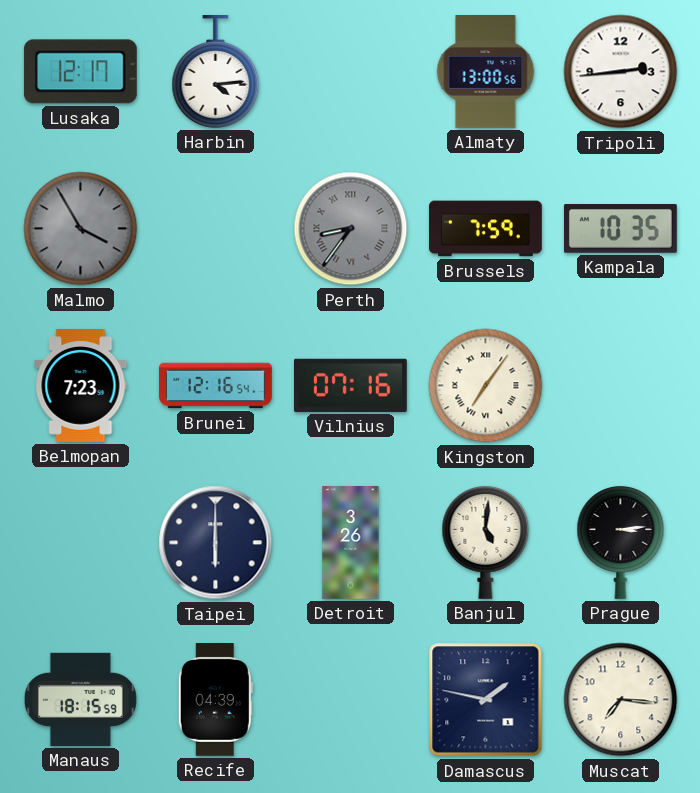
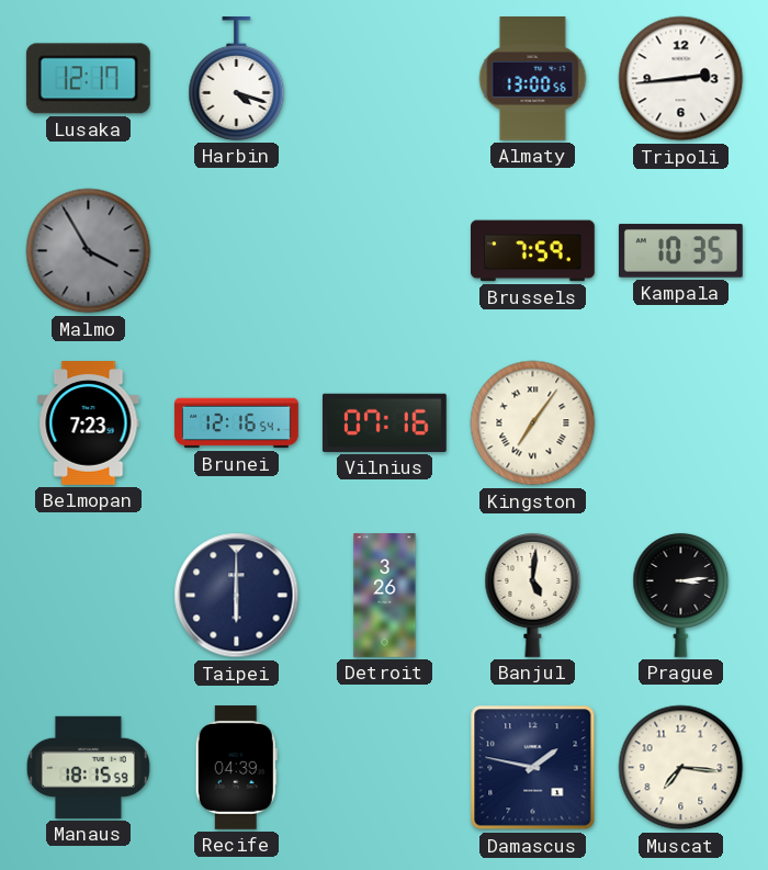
Harbin: 4:14 -> 4:18 (237, 79)
Perth: 8:36 -> none (351, 229)
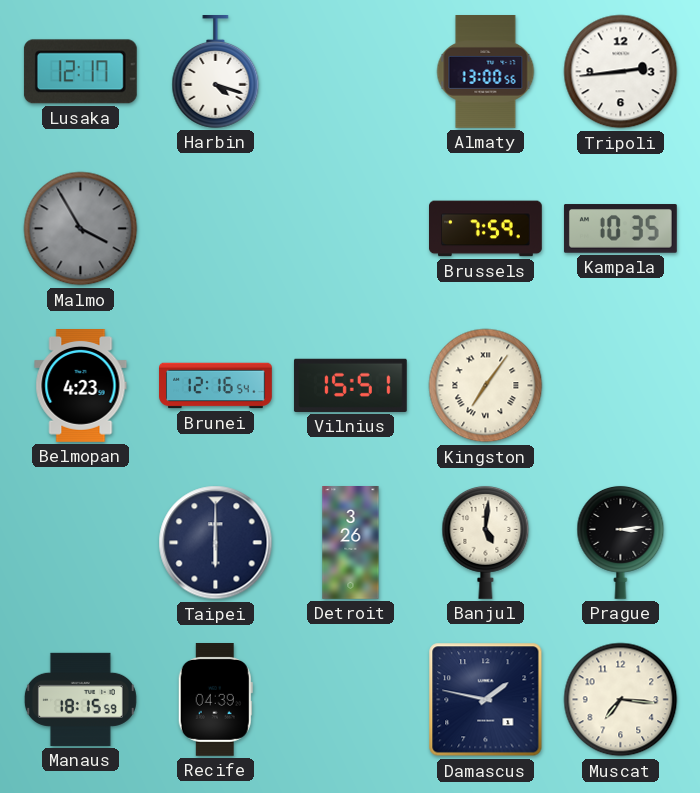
Belmopan: 7:23 -> 4:23 (81, 386)
Vilnius: 07:16 -> 15:51 (350, 385)
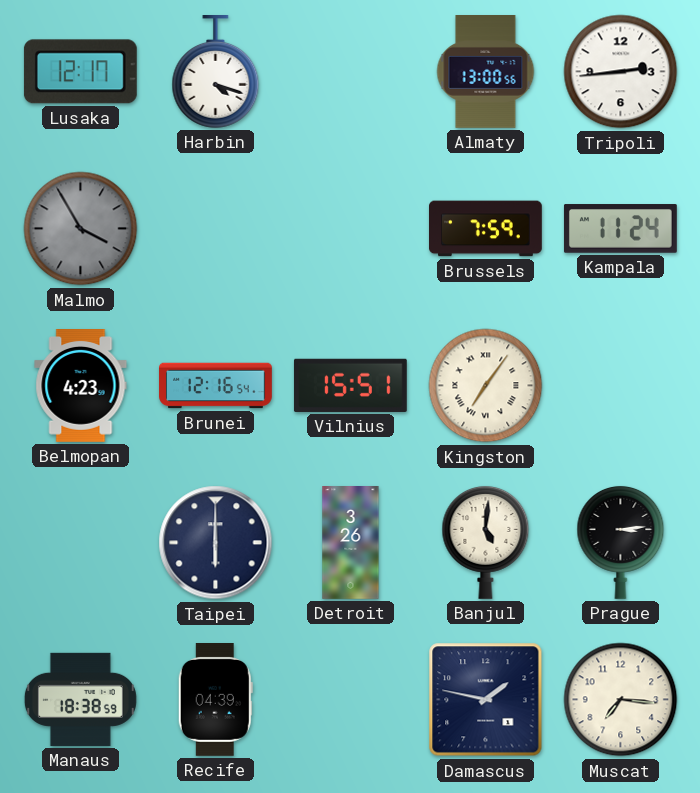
Kampala: 10:35 -> 11:24 (620, 229)
Manaus: 18:15 -> 18:38 (80, 699)
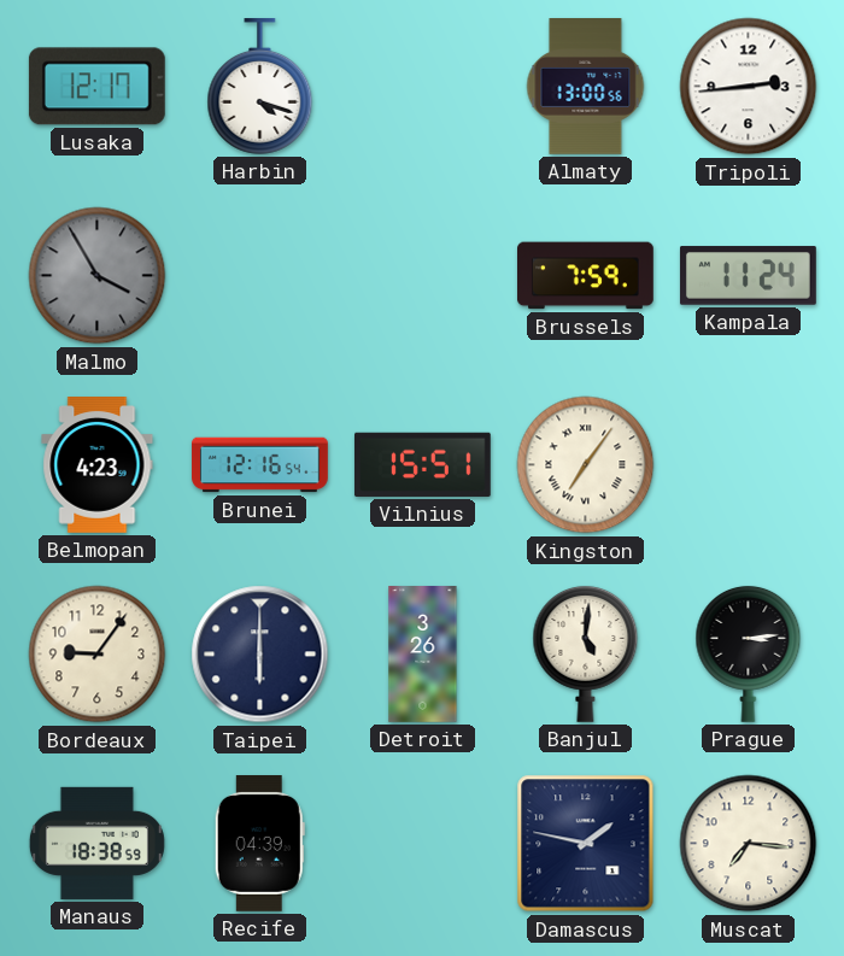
Bordeaux: none -> 9:06 (98, 655)
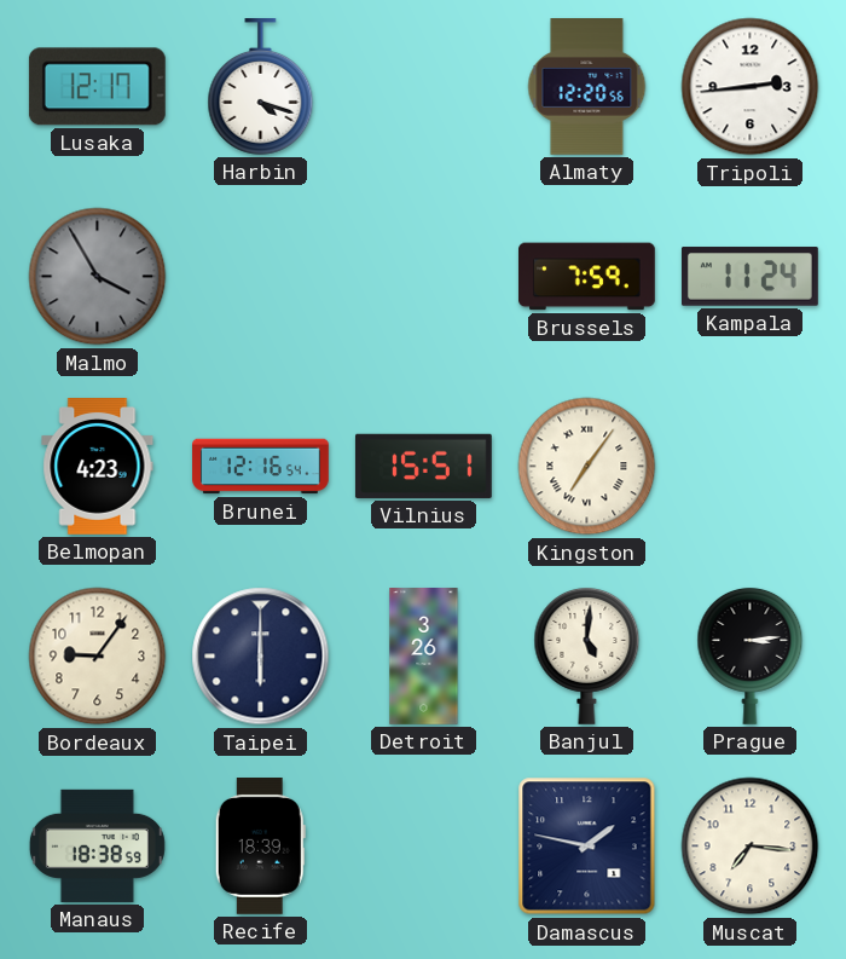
Almaty: 13:00 -> 12:20 (587, 87)
Recife: 04:39 -> 18:39 (260, 847)
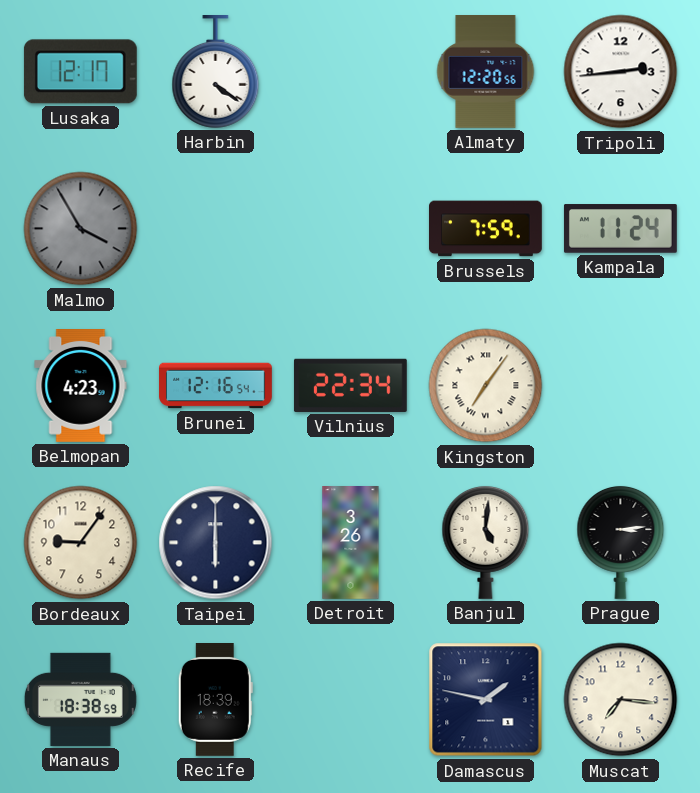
Harbin: 4:18 -> 4:21 (216, 72)
Vilnius: 15:51 -> 22:34 (350, 385)
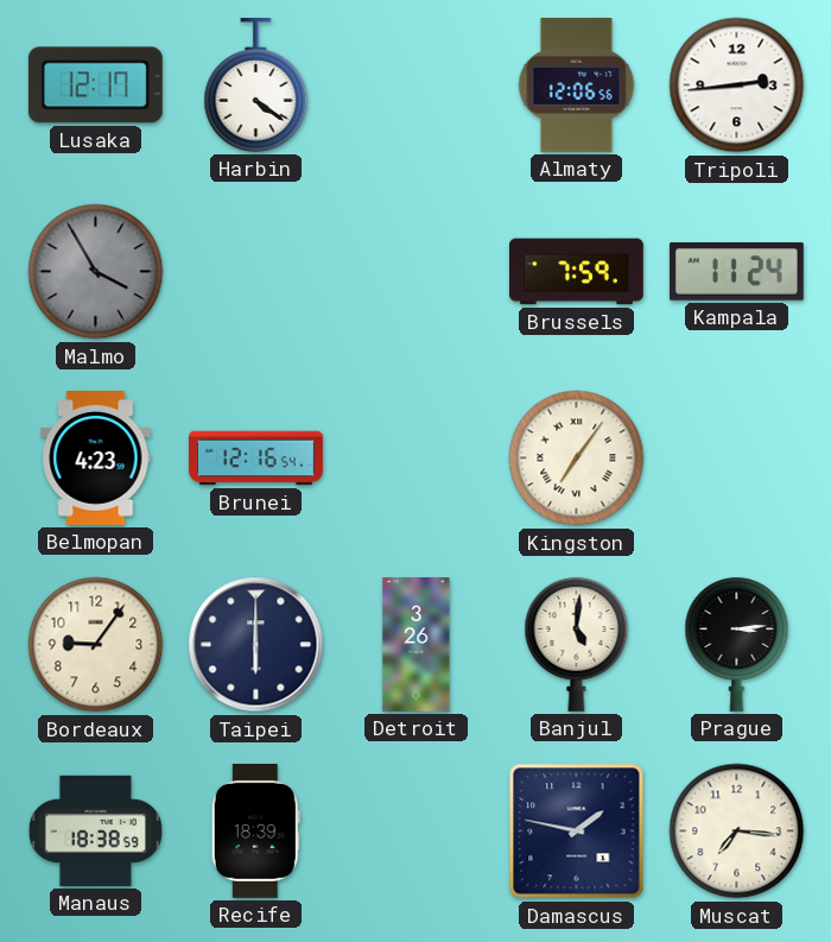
Almaty: 12:20 -> 12:06 (577, 86)
Vilnius: 22:34 -> none (350, 385)
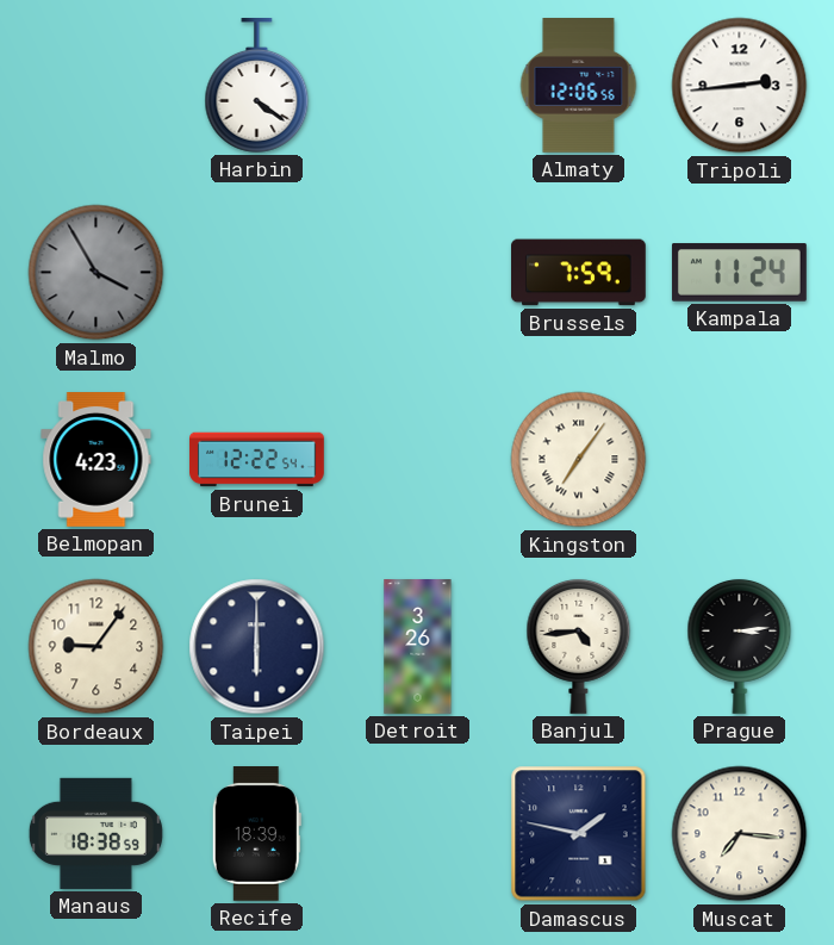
Lusaka: 12:17 -> none (95, 86)
Brunei: 12:16 -> 12:22 (257, 460)
Banjul: 5:01 -> 4:44 (579, 646)
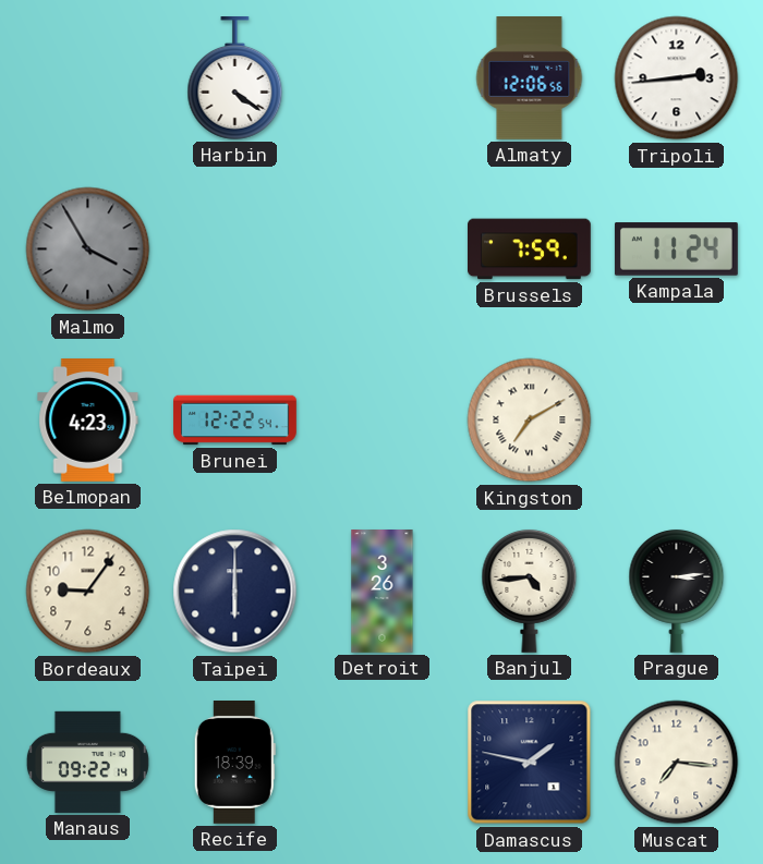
Kingston: 7:06 -> 7:10 (530, 421)
Manaus: 18:38 -> 09:22 (87, 762)
